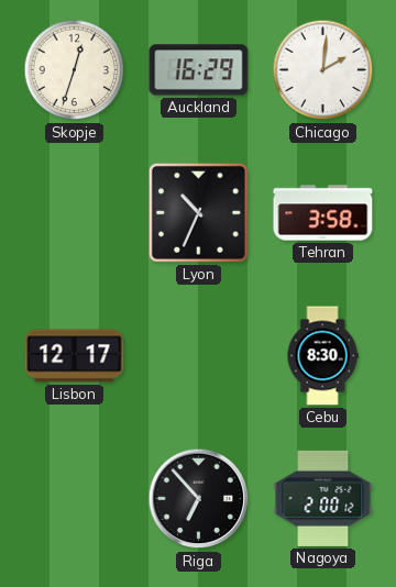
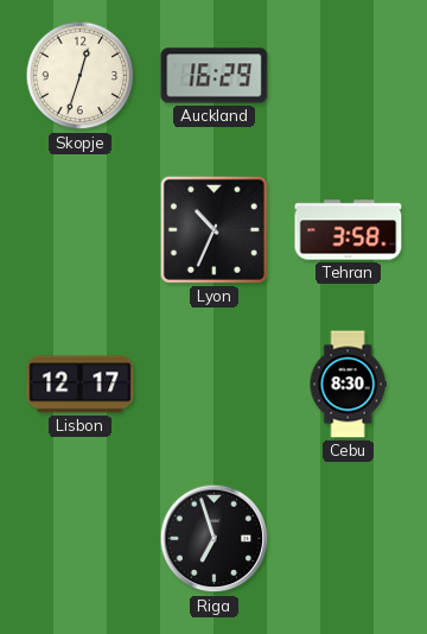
Chicago: 2:01 -> none (323, 70)
Riga: 6:53 -> 6:57 (215, 539)
Nagoya: 2:00 -> none (323, 498)
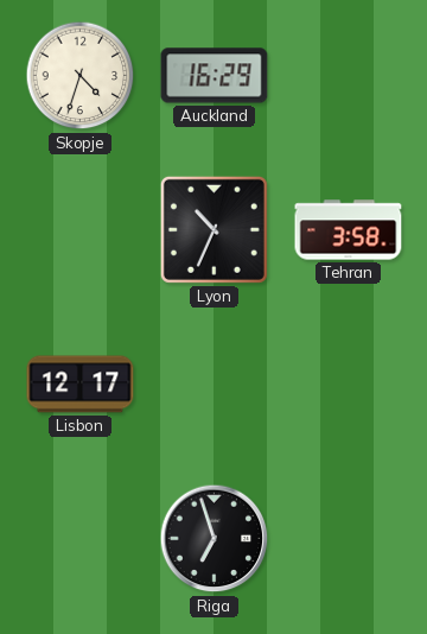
Skopje: 12:33 -> 4:33 (81, 76)
Cebu: 8:30 -> none (348, 385)
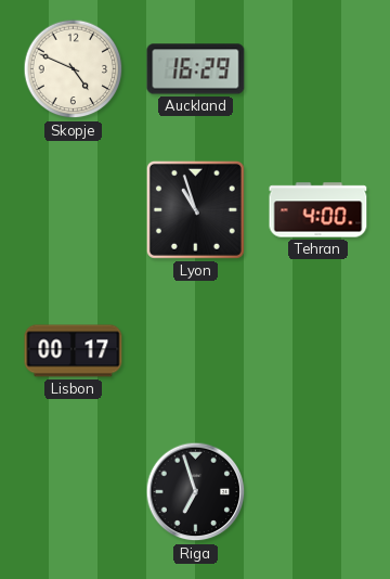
Skopje: 4:33 -> 4:49 (74, 69)
Lyon: 10:34 -> 10:57 (195, 209)
Tehran: 3:58 -> 4:00 (318, 210)
Lisbon: 12:17 -> 00:17 (74, 351)
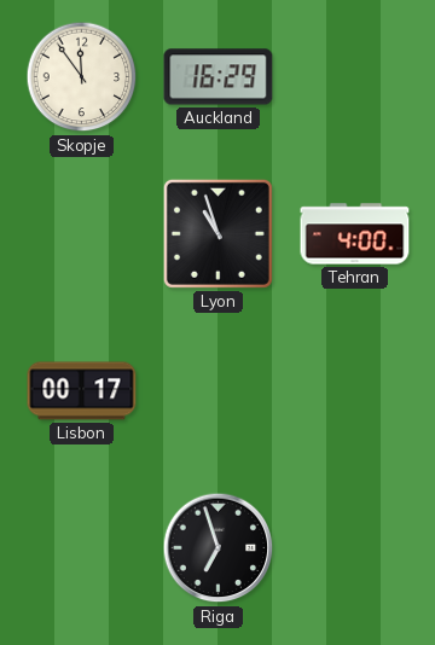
Skopje: 4:49 -> 11:54 (82, 77)
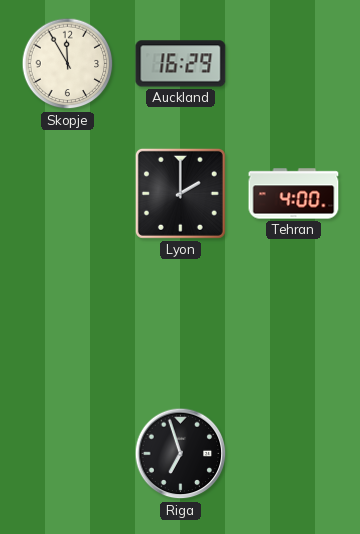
Skopje: 11:54 -> 11:55 (68, 64)
Lyon: 10:57 -> 2:00 (180, 193)
Lisbon: 00:17 -> none (82, 391)
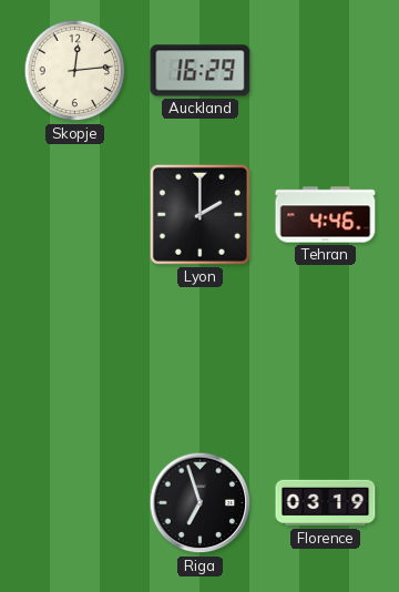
Skopje: 11:55 -> 12:14 (75, 71)
Tehran: 4:00 -> 4:46 (326, 215)
Florence: none -> 03:19 (326, 503)
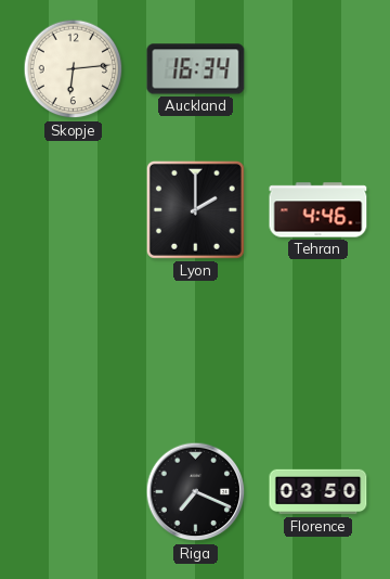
Skopje: 12:14 -> 6:14 (74, 69)
Auckland: 16:29 -> 16:34 (196, 69)
Riga: 6:57 -> 7:19 (196, 492)
Florence: 03:19 -> 03:50 (318, 492)
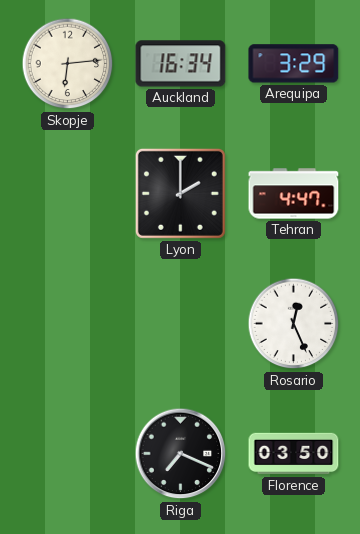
Arequipa: none -> 3:29 (294, 64)
Tehran: 4:46 -> 4:47 (294, 194)
Rosario: none -> 12:26 (294, 324)
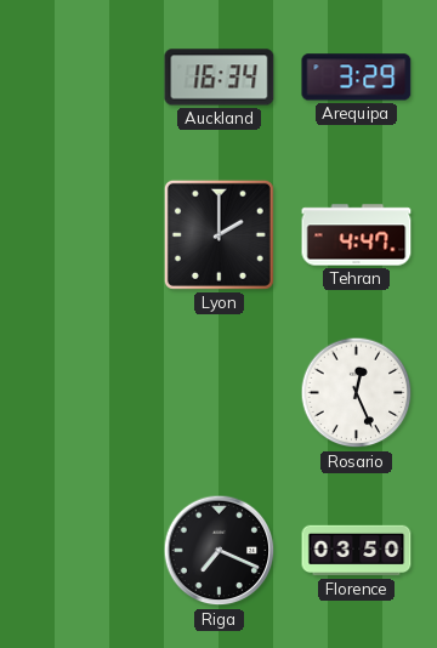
Skopje: 6:14 -> none (68, 64)
